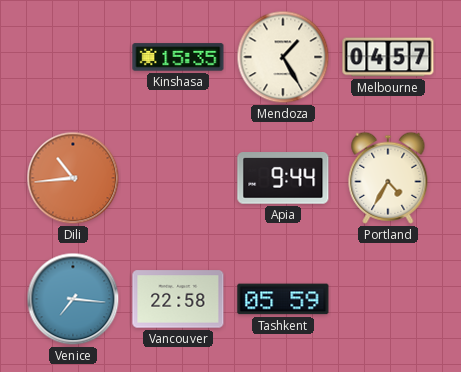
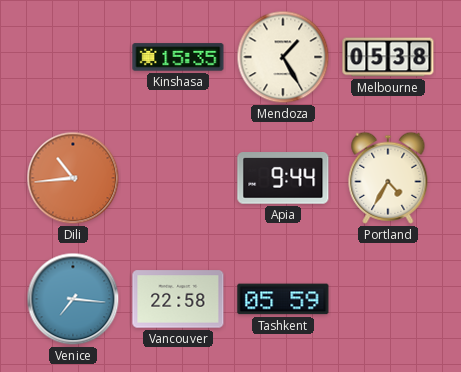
Melbourne: 04:57 -> 05:38 (388, 57)
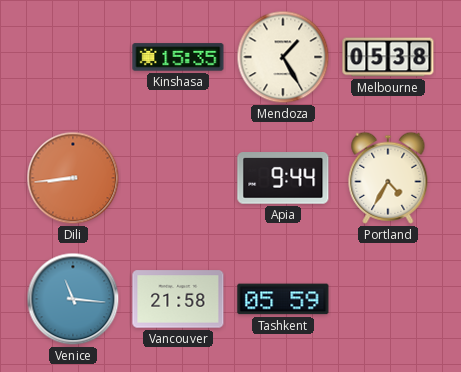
Dili: 10:44 -> 8:44 (73, 178)
Venice: 7:16 -> 11:16 (73, 299)
Vancouver: 22:58 -> 21:58 (178, 299)
